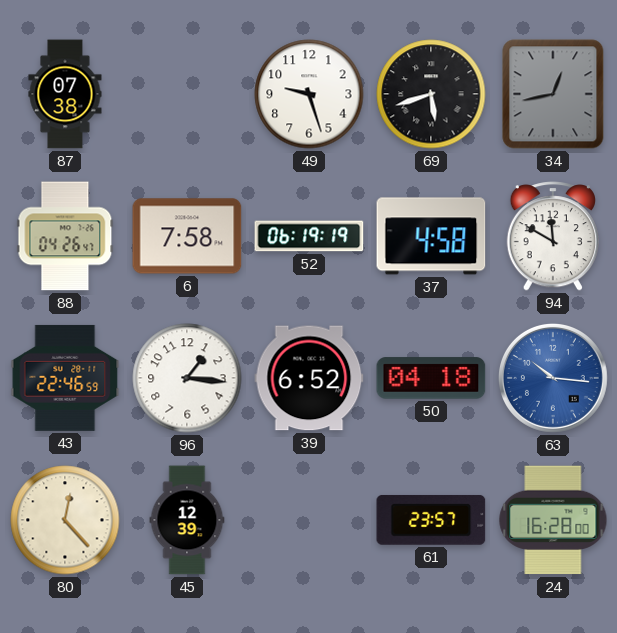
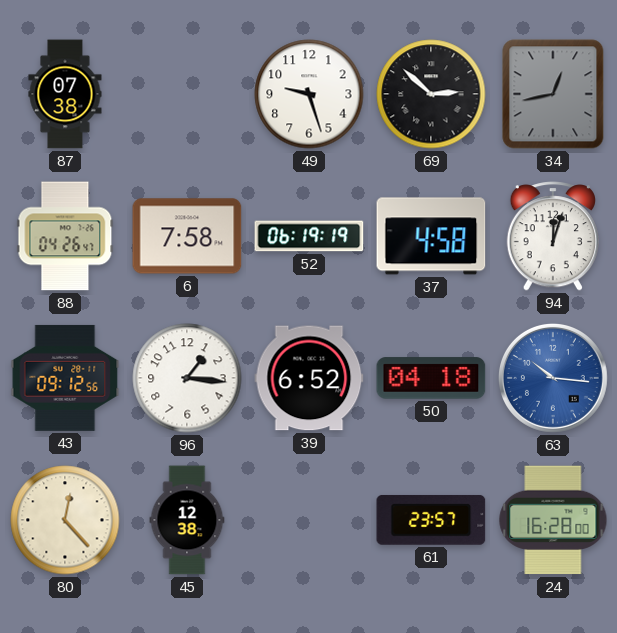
69: 5:42 -> 2:52 (431, 94)
94: 11:50 -> 12:03 (553, 236)
43: 22:46 -> 09:12 (65, 378)
45: 12:39 -> 12:38 (187, 520)
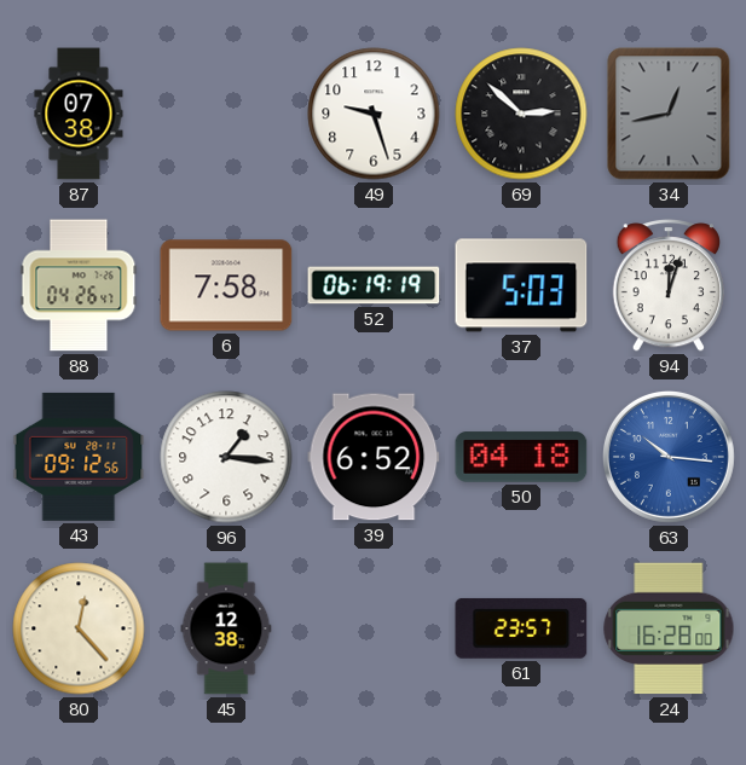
37: 4:58 -> 5:03 (521, 285)
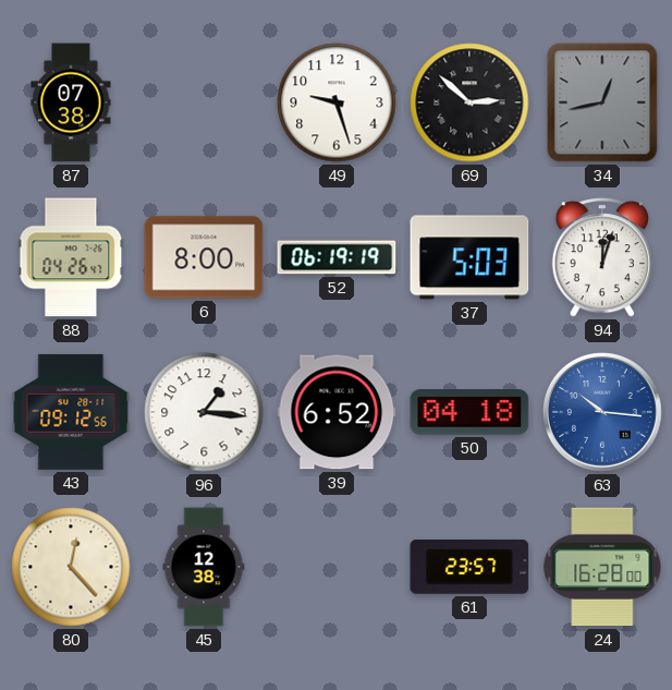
6: 7:58 -> 8:00 (204, 257)
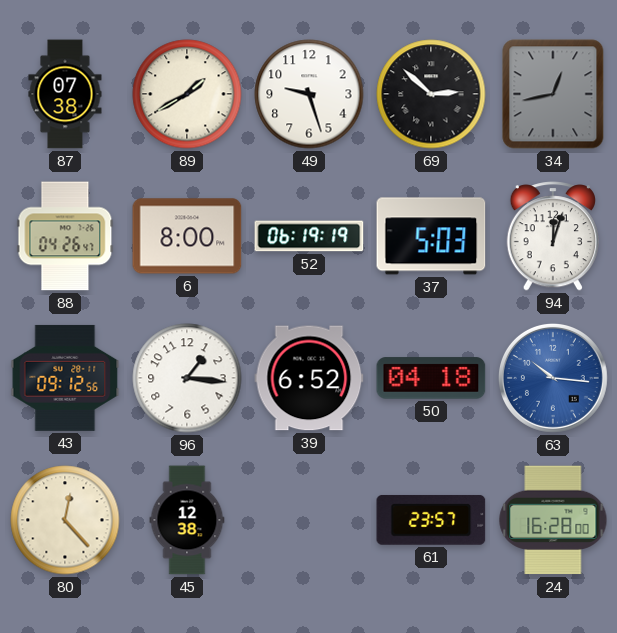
89: none -> 1:40 (187, 94)
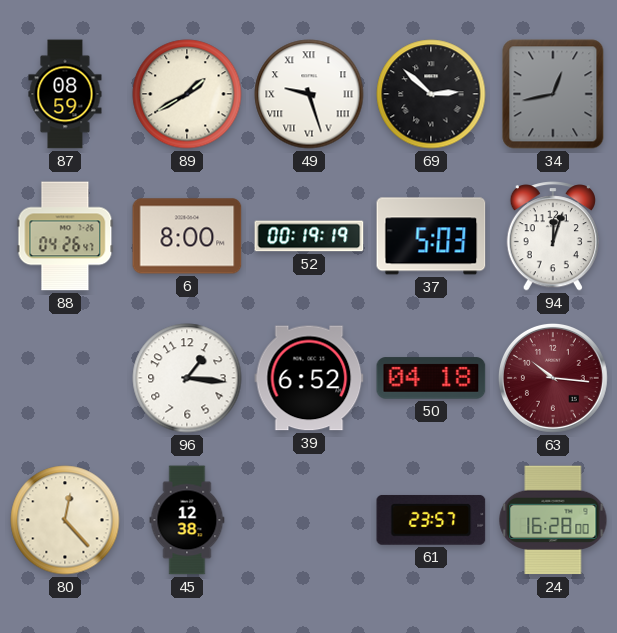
87: 07:38 -> 08:59 (65, 94)
49 numerals: Arabic -> Roman (309, 94)
52: 06:19 -> 00:19 (309, 236)
43: 09:12 -> none (65, 378)
63 dial: blue -> burgundy (553, 378)
